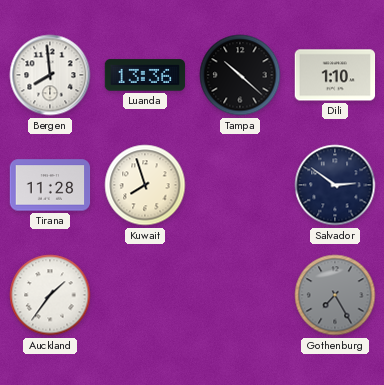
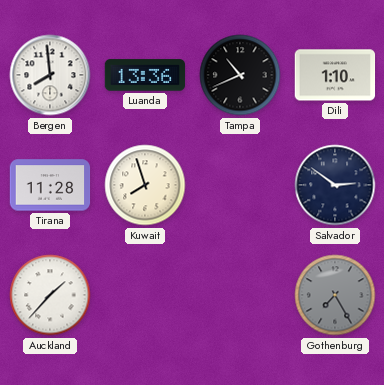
Tampa: 10:22 -> 10:41 (240, 75)
Auckland: 1:36 -> 1:37 (50, 295)
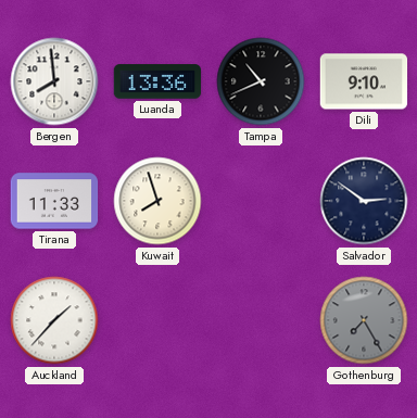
Dili: 1:10 -> 9:10 (364, 81)
Tirana: 11:28 -> 11:33 (54, 201)
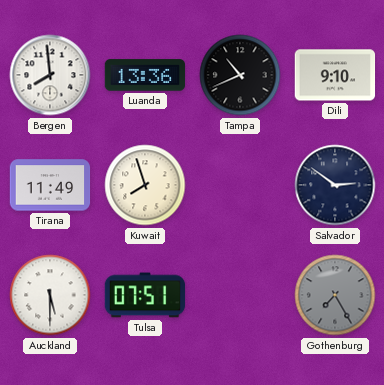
Tirana: 11:33 -> 11:49 (50, 185)
Auckland: 1:37 -> 5:30 (50, 295)
Tulsa: none -> 07:51 (145, 295)
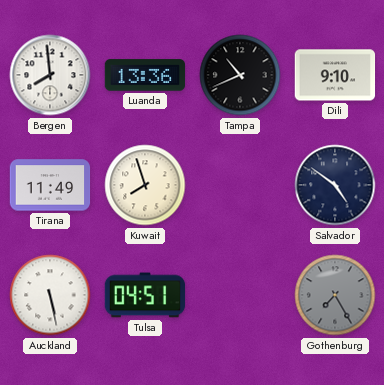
Salvador: 2:51 -> 4:51 (335, 185)
Auckland: 5:30 -> 5:28 (50, 295)
Tulsa: 07:51 -> 04:51 (145, 295)
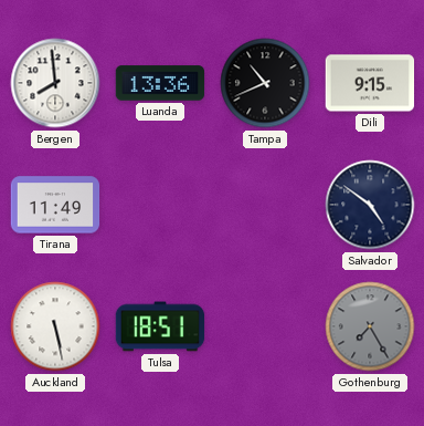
Dili: 9:10 -> 9:15 (370, 83)
Kuwait: 7:57 -> none (145, 185)
Tulsa: 04:51 -> 18:51 (160, 326)
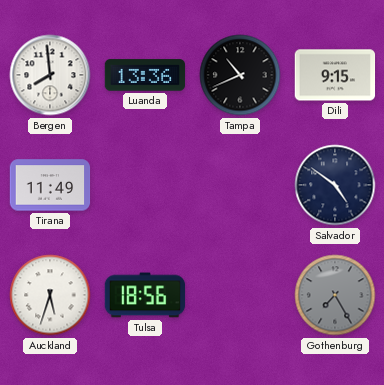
Auckland: 5:28 -> 5:33 (50, 295)
Tulsa: 18:51 -> 18:56 (145, 295)
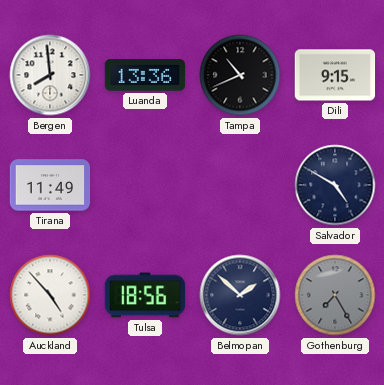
Salvador: 4:51 -> 4:50 (335, 185)
Auckland: 5:33 -> 4:53 (50, 295)
Belmopan: none -> 1:52 (240, 295)
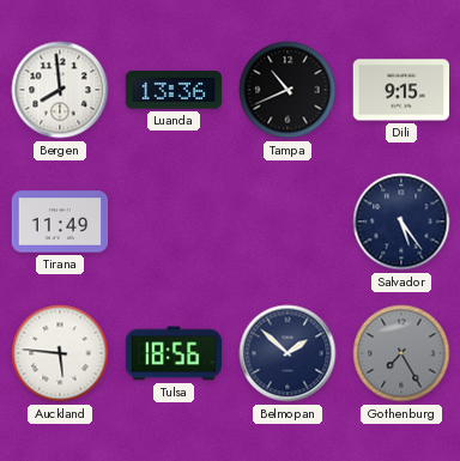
Salvador: 4:50 -> 5:24 (401, 222)
Auckland: 4:53 -> 5:46 (60, 353)
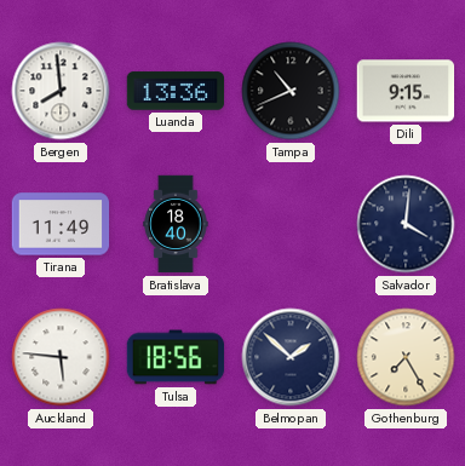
Bratislava: none -> 18:40 (176, 224)
Salvador: 5:24 -> 4:01 (406, 224)
Gothenburg dial: grey -> cream (406, 357)
